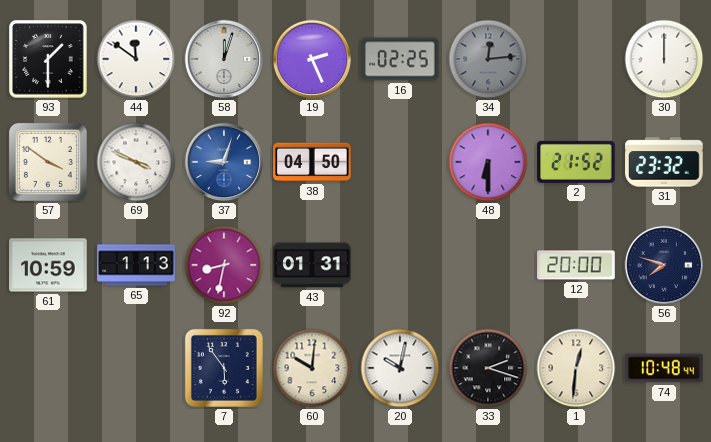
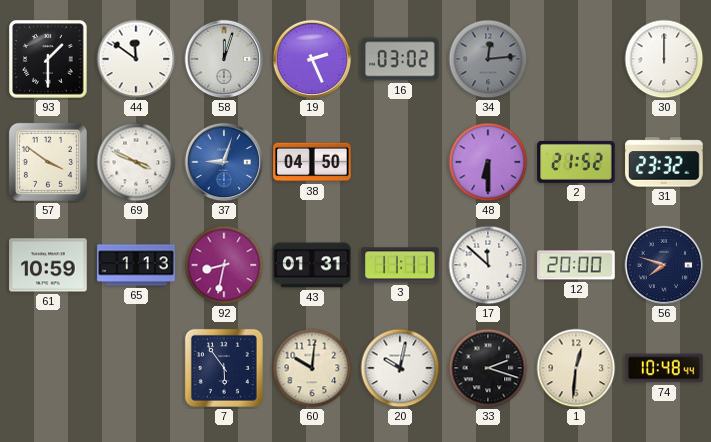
16: 02:25 -> 03:02 (400, 59)
3: none -> 11:11 (400, 265)
17: none -> 11:52 (488, 265)
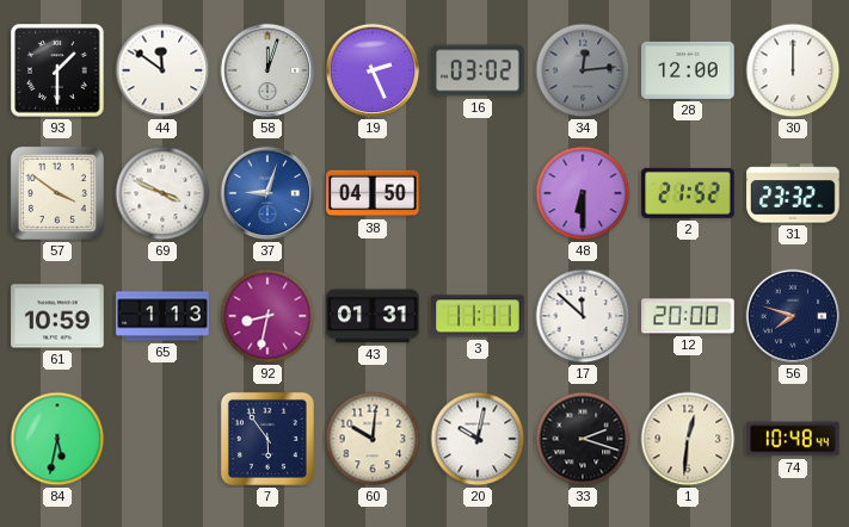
28: none -> 12:00 (688, 70)
84: none -> 5:32 (57, 439)
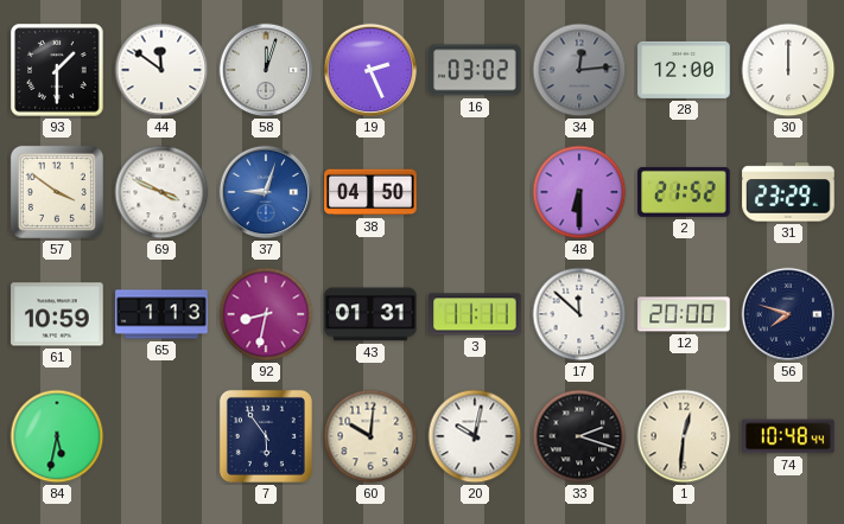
31: 23:32 -> 23:29 (788, 192)
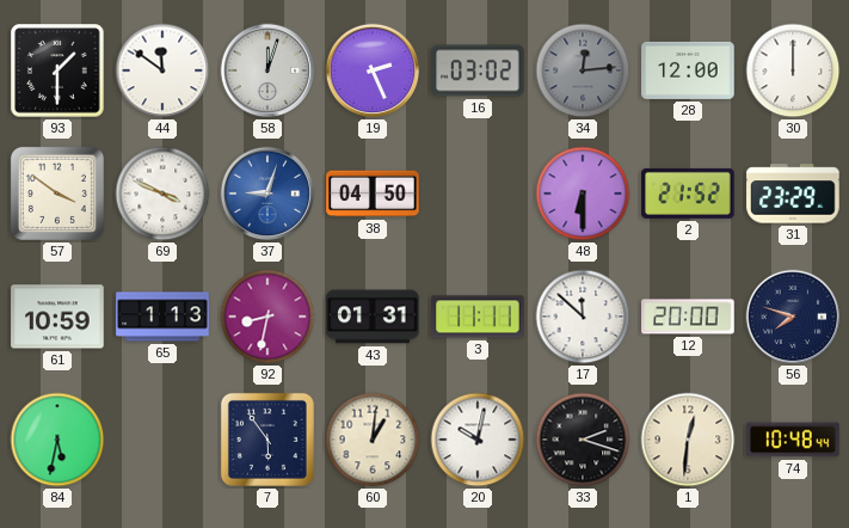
60: 10:01 -> 1:01 (373, 440)
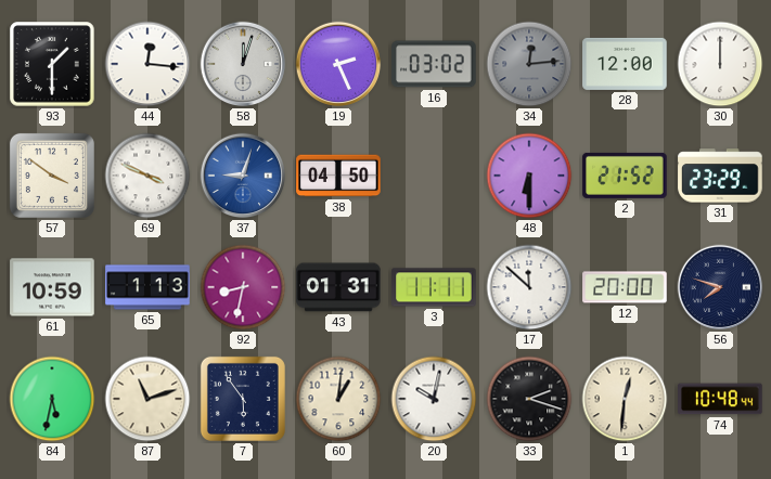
44: 11:51 -> 12:16 (147, 64)
87: none -> 11:12 (147, 399)
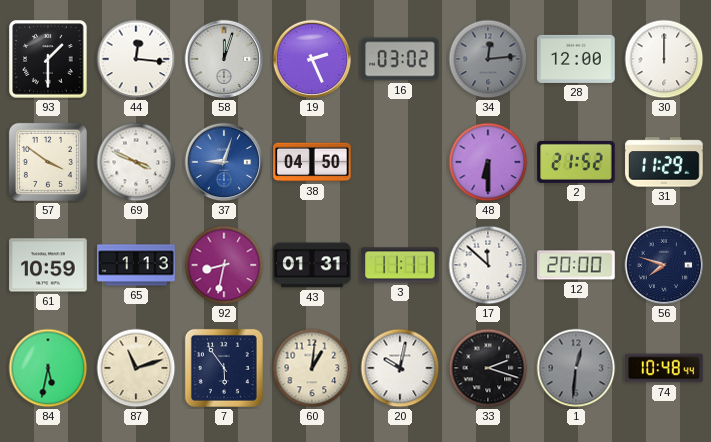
31: 23:29 -> 11:29 (664, 162)
1 dial: cream -> grey (576, 368)
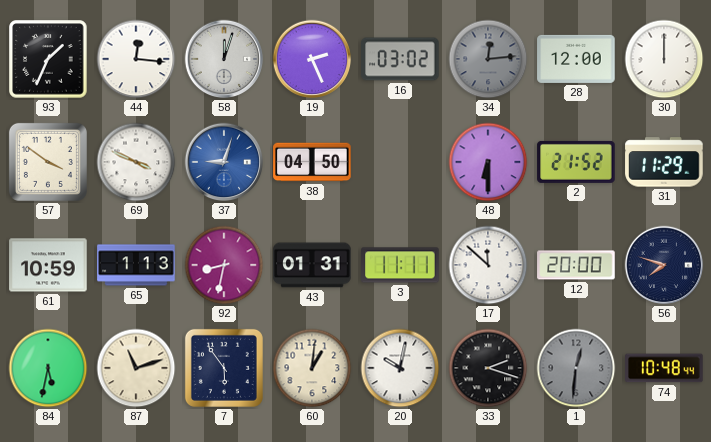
93: 1:30 -> 1:34 (48, 59)
